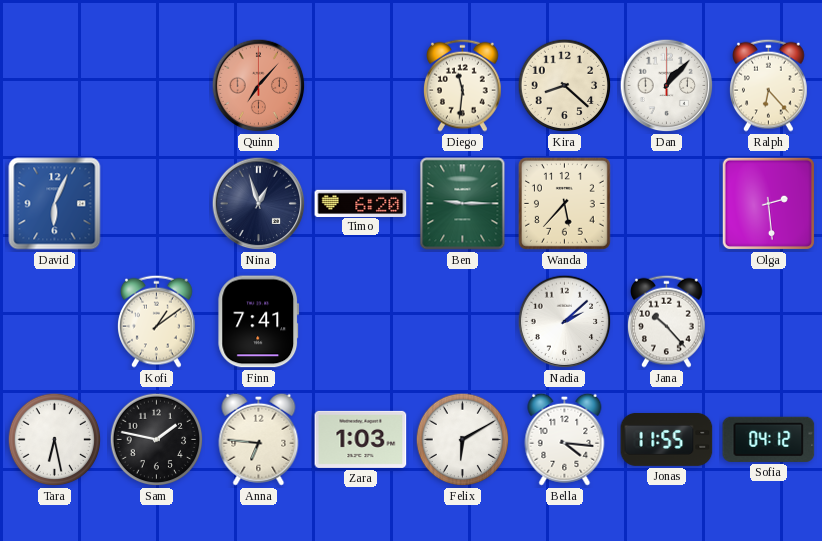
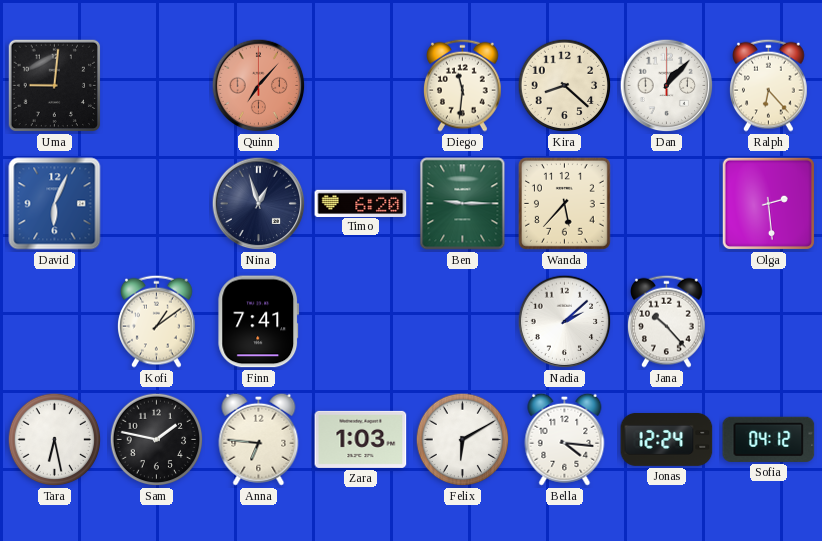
Uma: none -> 9:01 (55, 86)
Jonas: 11:55 -> 12:24 (667, 439)
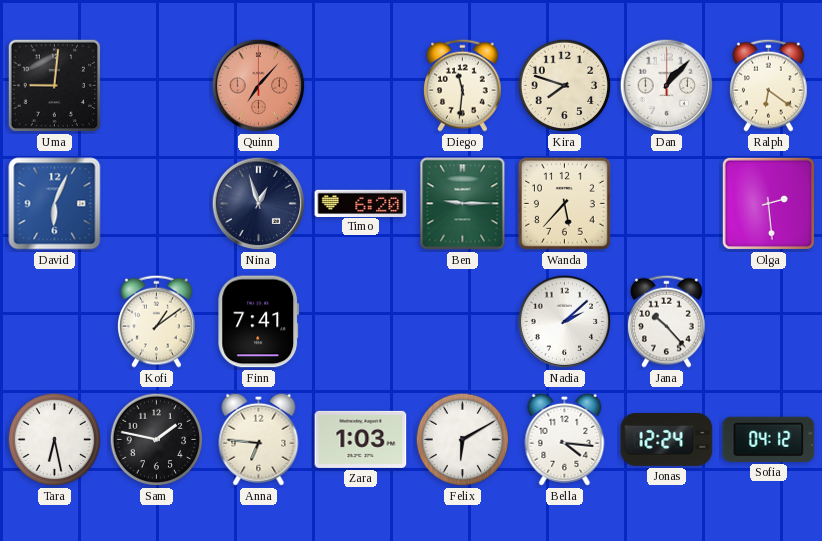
Kira: 8:22 -> 7:48 (565, 86)
Ralph: 6:23 -> 6:21 (769, 85)
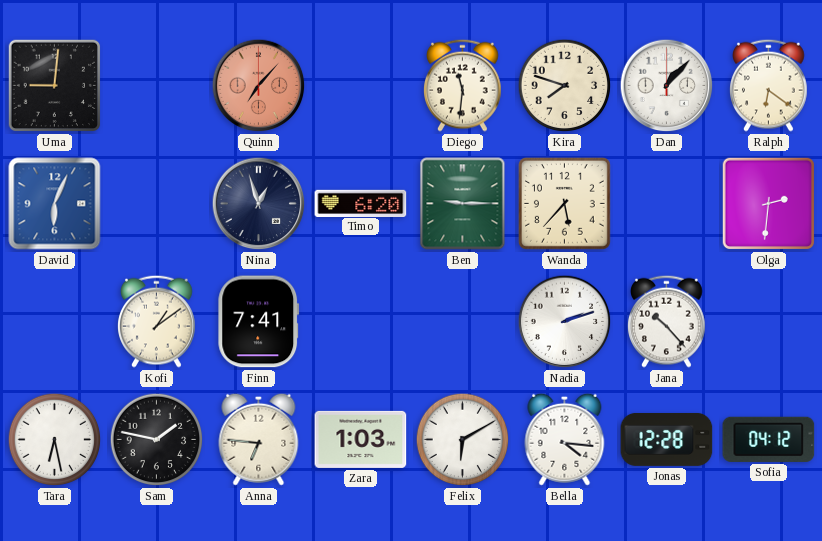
Olga: 2:29 -> 2:31 (769, 204)
Nadia: 2:08 -> 2:12 (565, 322)
Jonas: 12:24 -> 12:28 (667, 439)
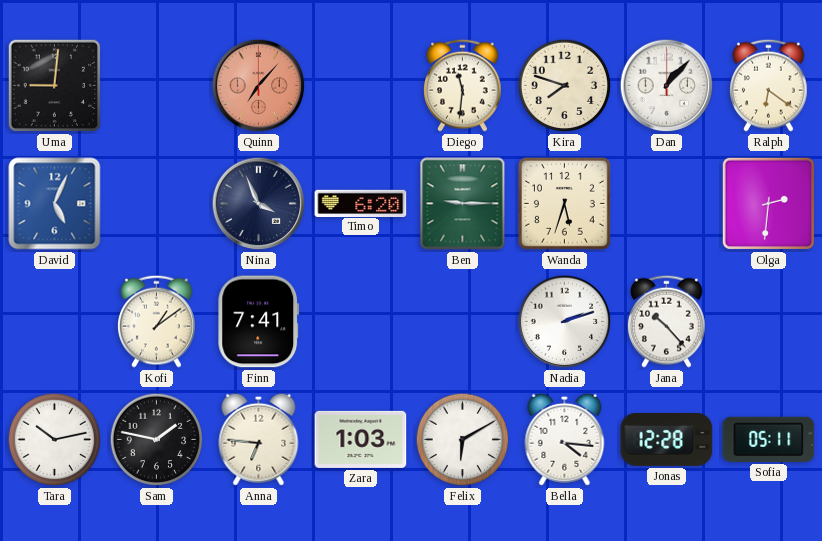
David: 6:04 -> 5:04 (55, 204)
Nina: 12:57 -> 3:56 (259, 204)
Wanda: 5:37 -> 5:33 (564, 203)
Tara: 6:28 -> 10:13 (55, 440)
Sofia: 04:12 -> 05:11 (769, 439)
